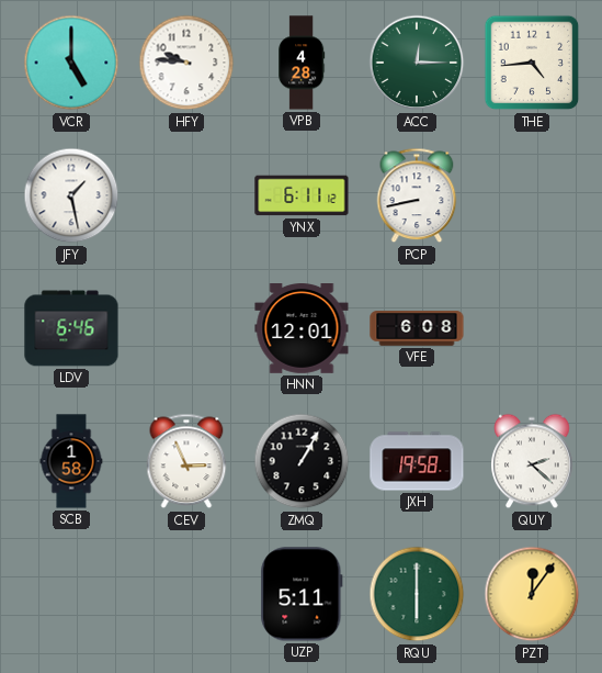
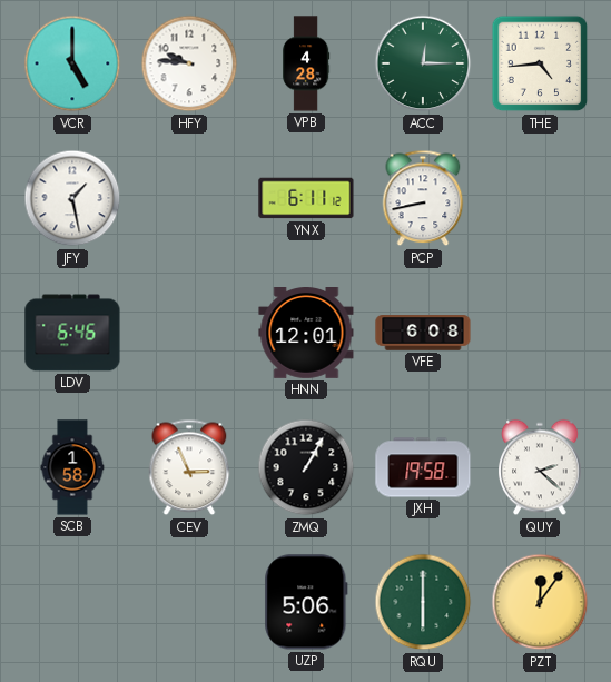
UZP: 5:11 -> 5:06 (306, 602)
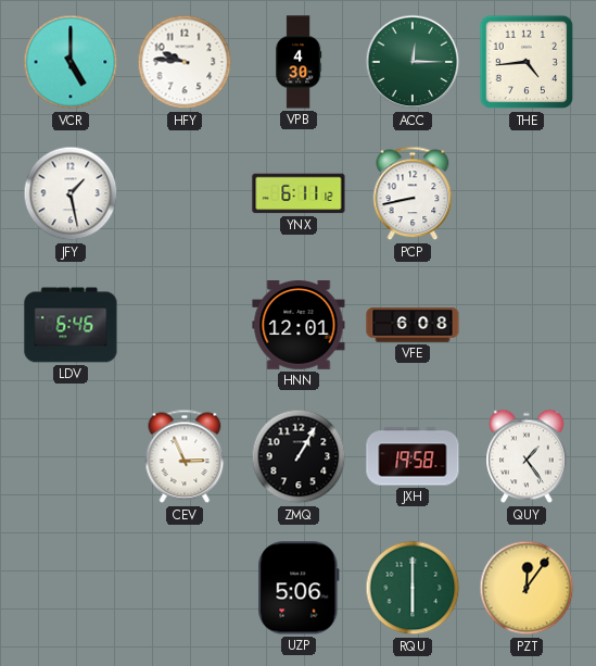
VPB: 4:28 -> 4:30 (300, 62)
SCB: 1:58 -> none (72, 467)
QUY: 2:22 -> 1:24 (527, 456)
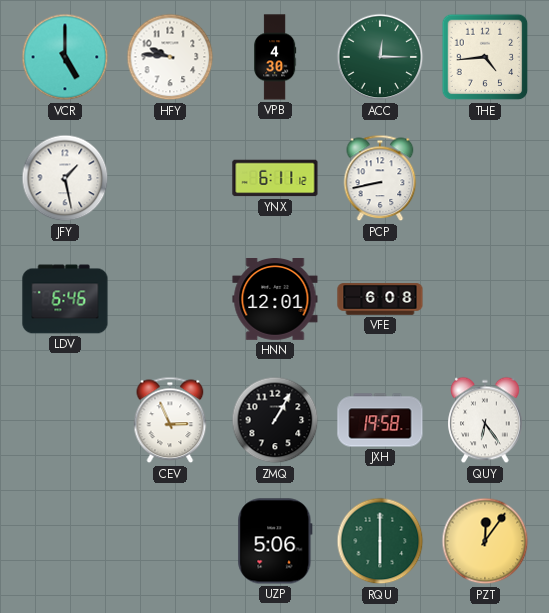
QUY: 1:24 -> 6:24 (485, 420)
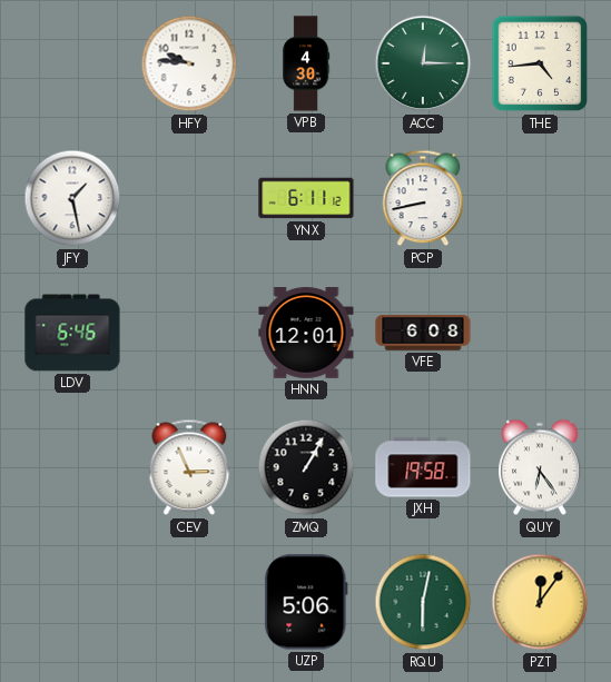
VCR: 5:00 -> none (65, 57)
RQU: 6:00 -> 6:02 (423, 602)
